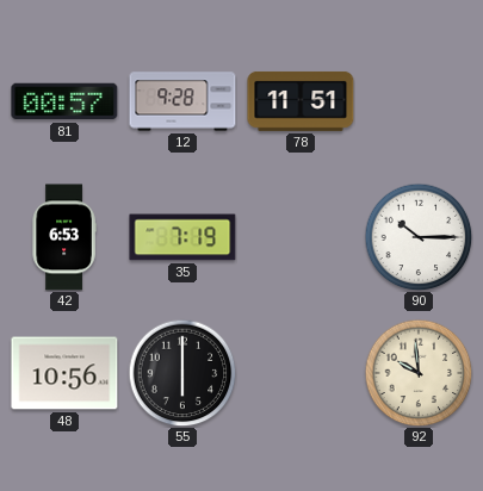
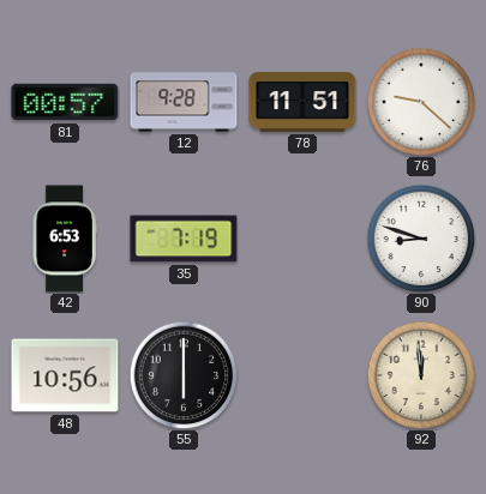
76: none -> 9:22 (421, 102)
90: 10:15 -> 8:48 (421, 239)
92: 9:59 -> 11:59 (421, 375)
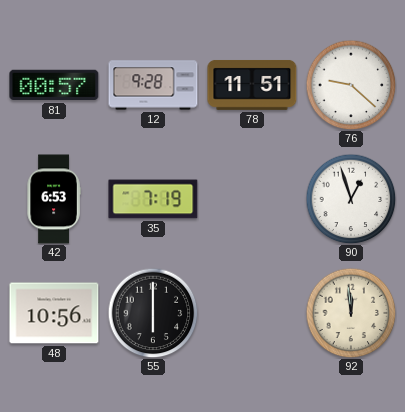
90: 8:48 -> 12:57 (351, 199)
